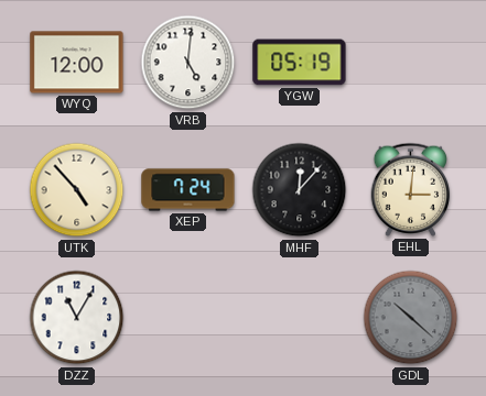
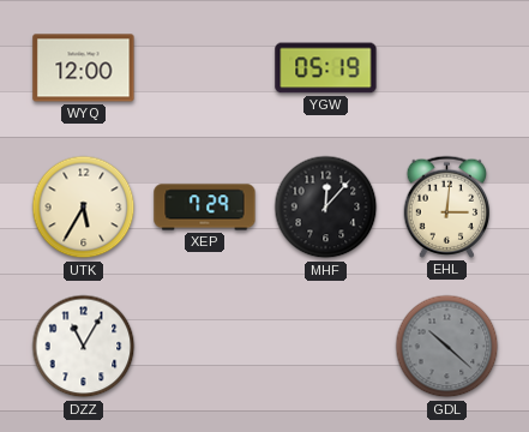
VRB: 5:01 -> none (188, 63)
UTK: 4:53 -> 5:35 (84, 208)
XEP: 7:24 -> 7:29 (205, 208)
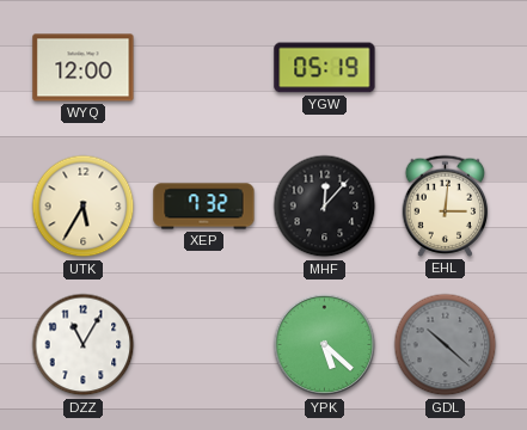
XEP: 7:29 -> 7:32 (204, 207)
YPK: none -> 5:22 (325, 345)
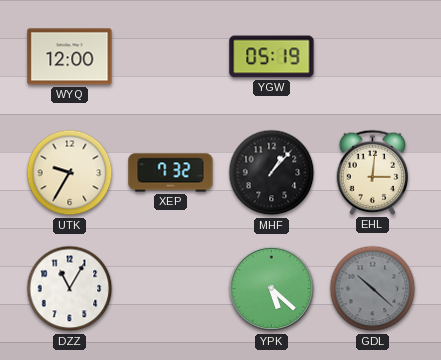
UTK: 5:35 -> 9:35 (70, 173)
MHF: 12:07 -> 1:07 (272, 173)
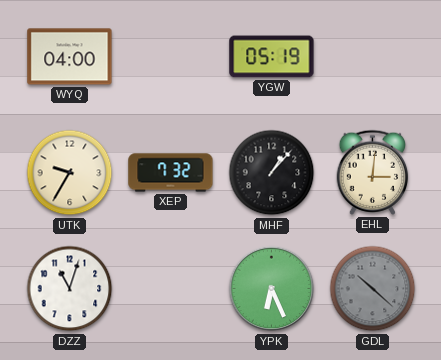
WYQ: 12:00 -> 04:00 (70, 57)
DZZ: 11:05 -> 11:03 (70, 289)
YPK: 5:22 -> 6:26 (272, 289)
